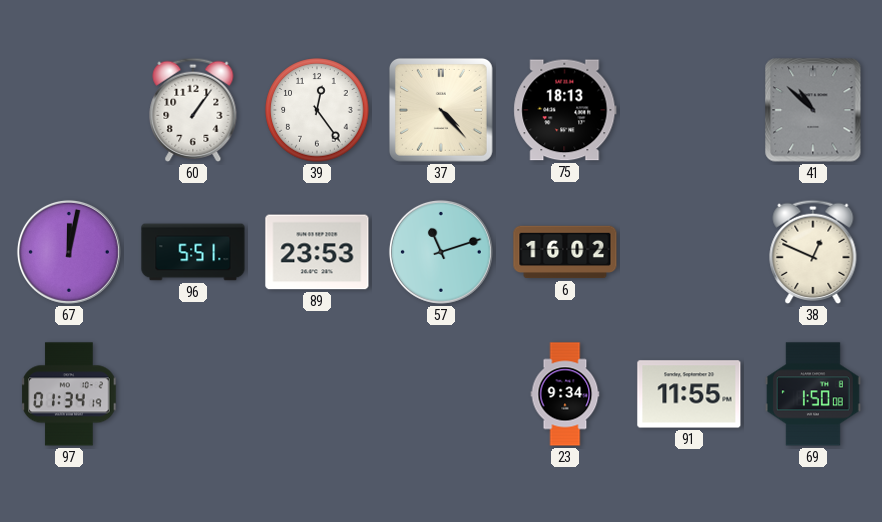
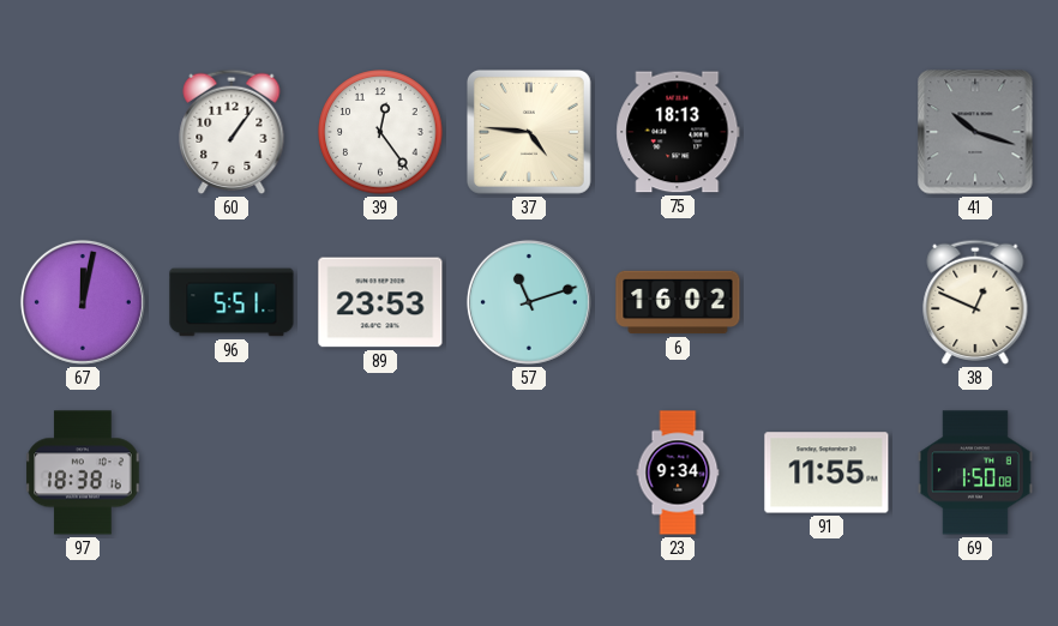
37: 4:23 -> 4:46 (529, 132)
41: 10:52 -> 10:18 (975, 132)
97: 01:34 -> 18:38 (83, 472)
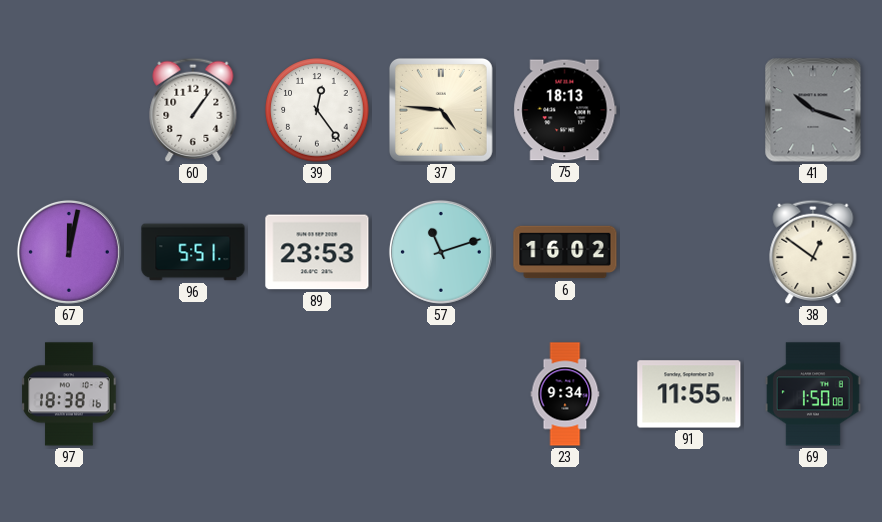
38: 12:49 -> 12:51 (813, 252)
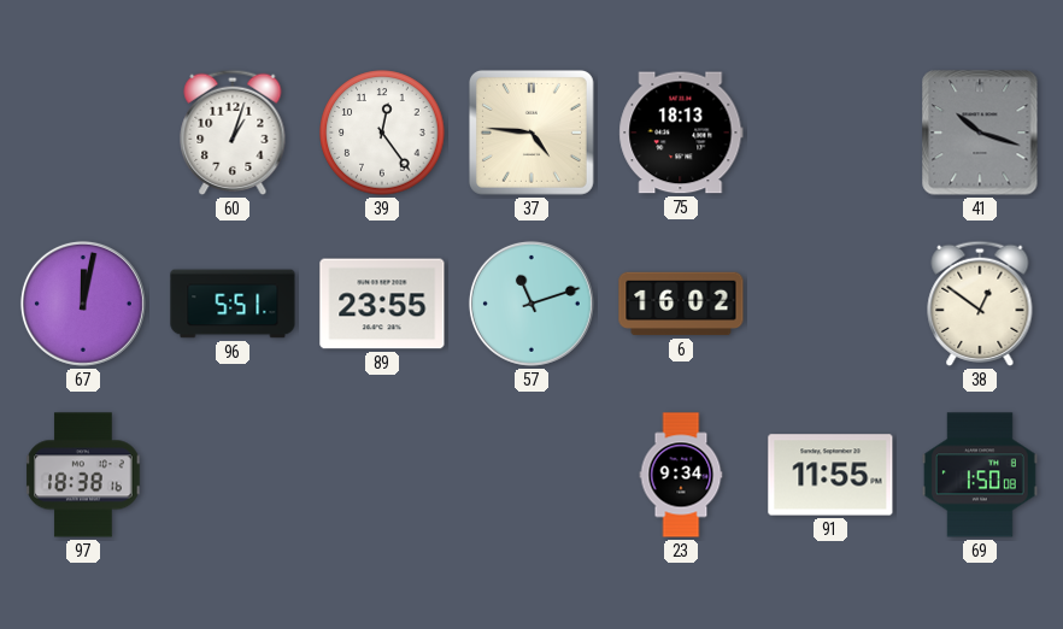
60: 1:06 -> 1:03 (233, 133)
89: 23:53 -> 23:55 (382, 304)
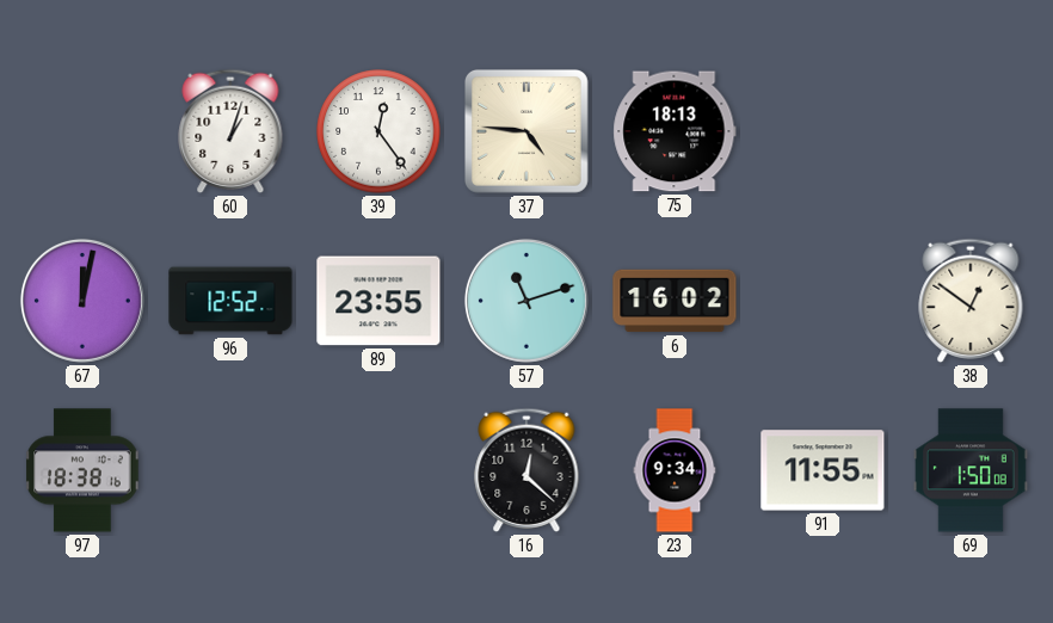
41: 10:18 -> none (980, 133)
96: 5:51 -> 12:52 (230, 301)
16: none -> 12:22 (526, 470)
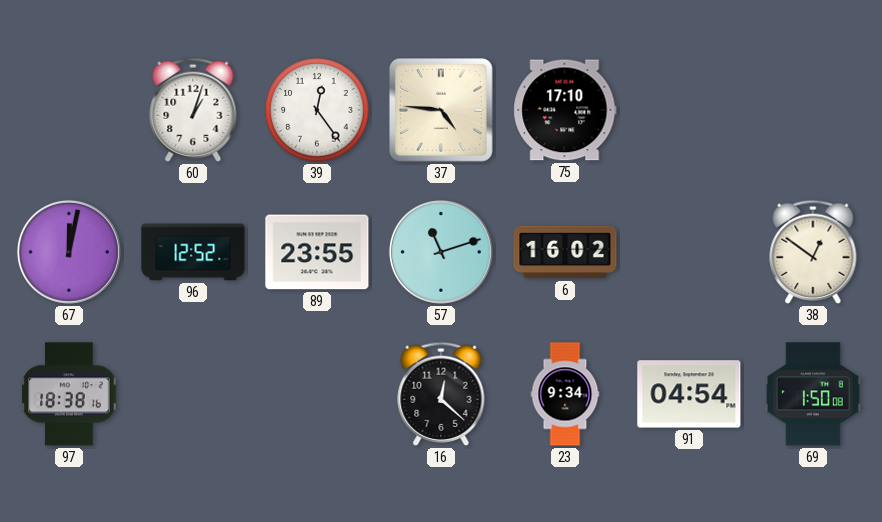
75: 18:13 -> 17:10 (565, 110)
91: 11:55 -> 04:54 (689, 394)
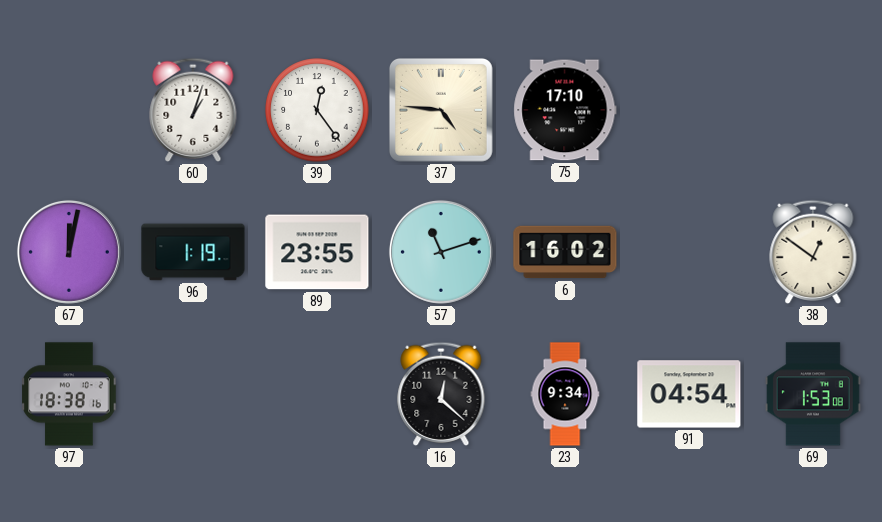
96: 12:52 -> 1:19 (193, 252)
69: 1:50 -> 1:53 (813, 394)
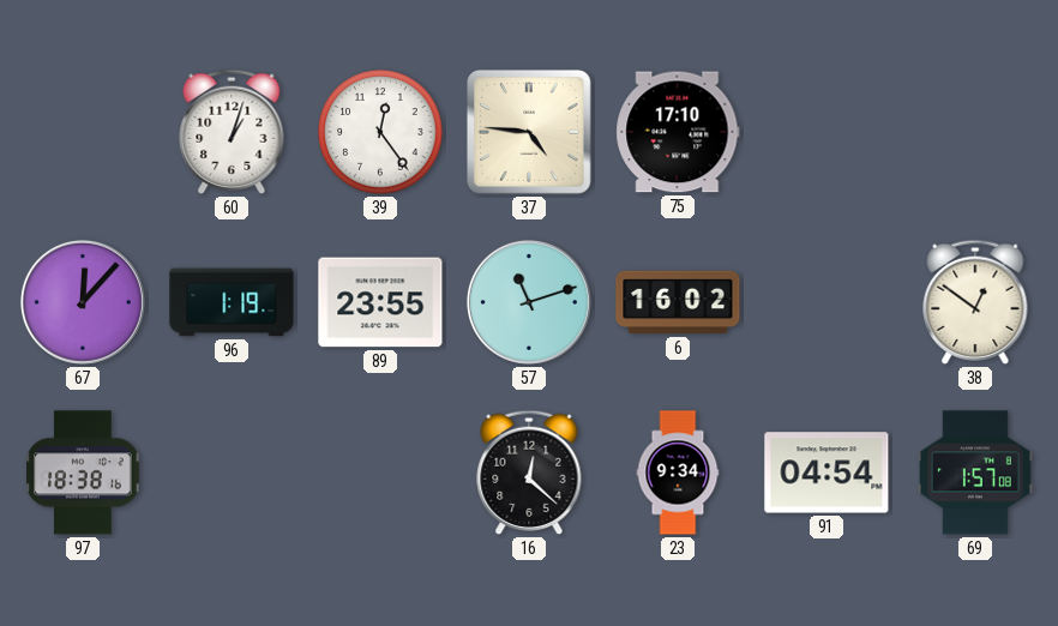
67: 12:02 -> 12:07 (83, 302)
69: 1:53 -> 1:57 (975, 472)
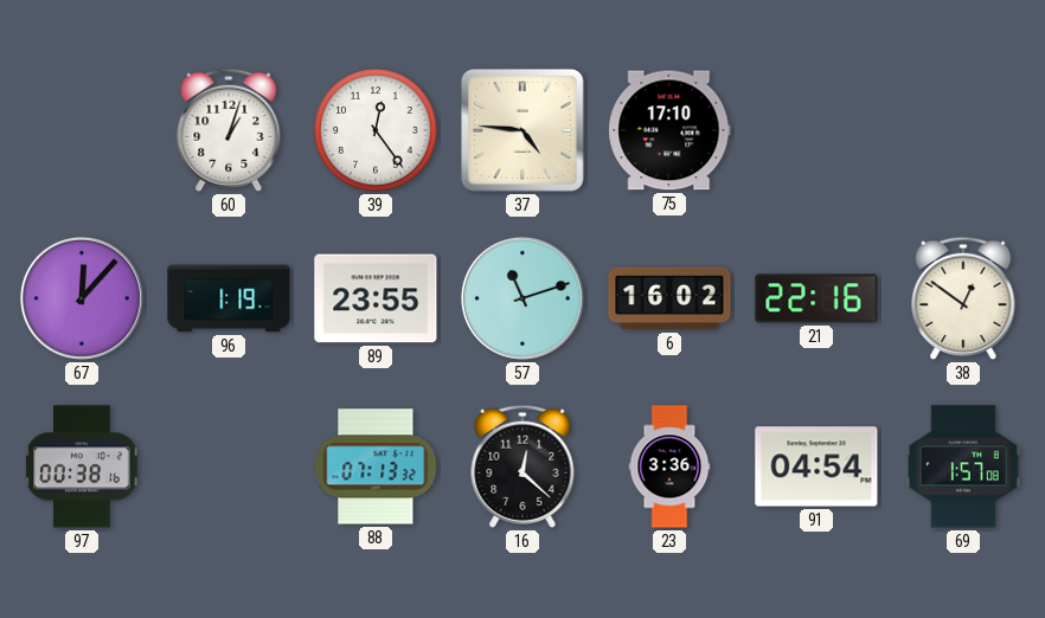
21: none -> 22:16 (816, 298)
97: 18:38 -> 00:38 (82, 466)
88: none -> 07:13 (376, 466)
23: 9:34 -> 3:36 (669, 466)
